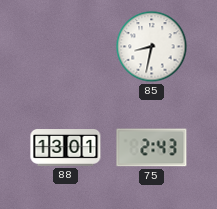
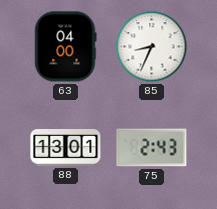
63: none -> 04:00 (65, 47)
85: 8:32 -> 8:34 (152, 47)
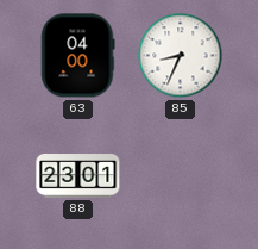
88: 13:01 -> 23:01 (78, 176)
75: 2:43 -> none (152, 148)
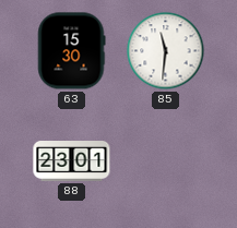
63: 04:00 -> 15:30 (71, 51)
85: 8:34 -> 11:31 (166, 51)
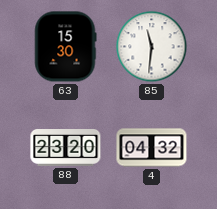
88: 23:01 -> 23:20 (66, 148)
4: none -> 04:32 (152, 148)
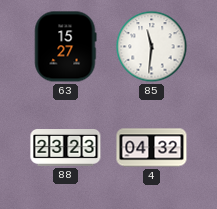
63: 15:30 -> 15:27 (65, 47)
88: 23:20 -> 23:23 (66, 148)
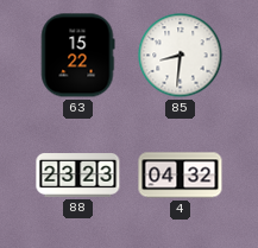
63: 15:27 -> 15:22 (77, 56)
85: 11:31 -> 8:31 (181, 56)
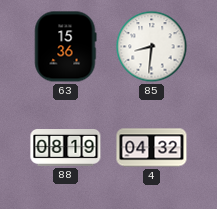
63: 15:22 -> 15:36 (65, 47)
88: 23:23 -> 08:19 (66, 148)
